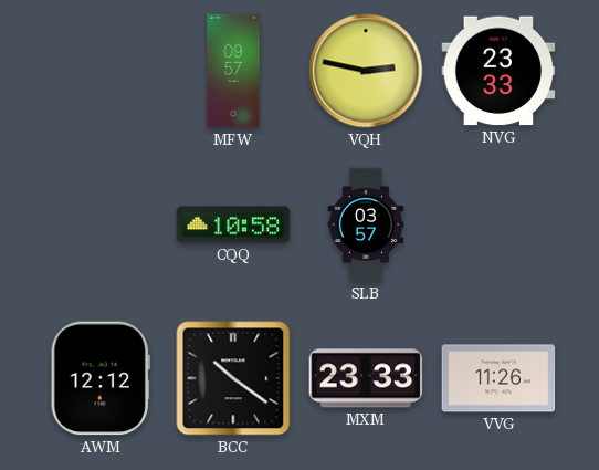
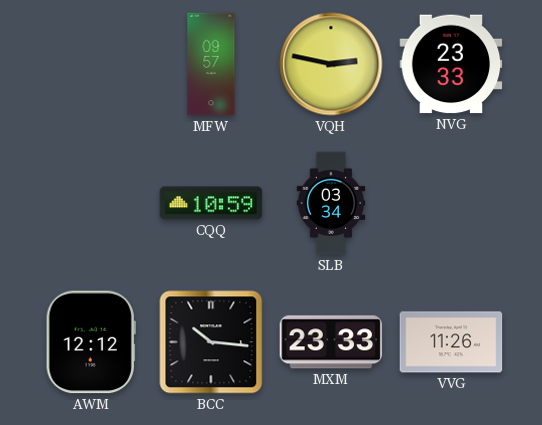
CQQ: 10:58 -> 10:59 (211, 203)
SLB: 03:57 -> 03:34 (331, 203)
BCC: 10:21 -> 10:16 (211, 342)
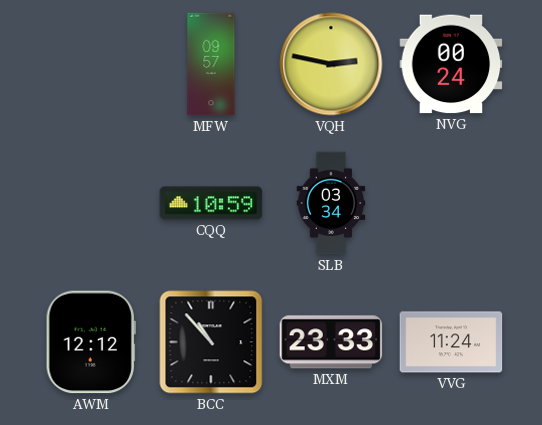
NVG: 23:33 -> 00:24 (451, 64)
BCC: 10:16 -> 10:53 (211, 342)
VVG: 11:26 -> 11:24 (451, 342)
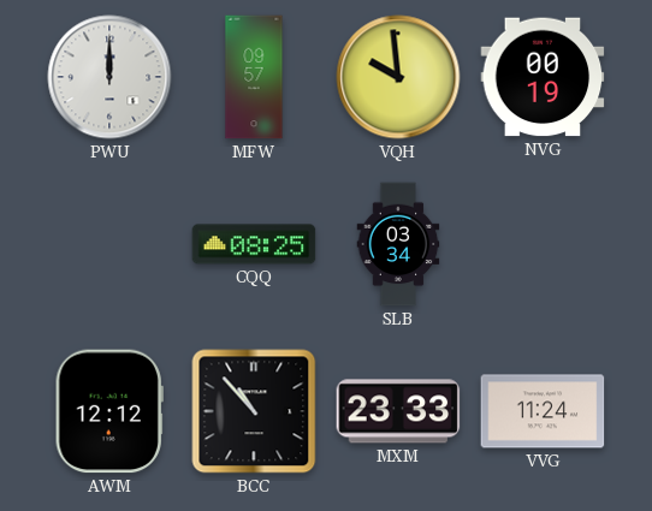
PWU: none -> 12:00 (109, 77)
VQH: 2:47 -> 9:59 (398, 77)
NVG: 00:24 -> 00:19 (543, 77)
CQQ: 10:59 -> 08:25 (254, 244)
